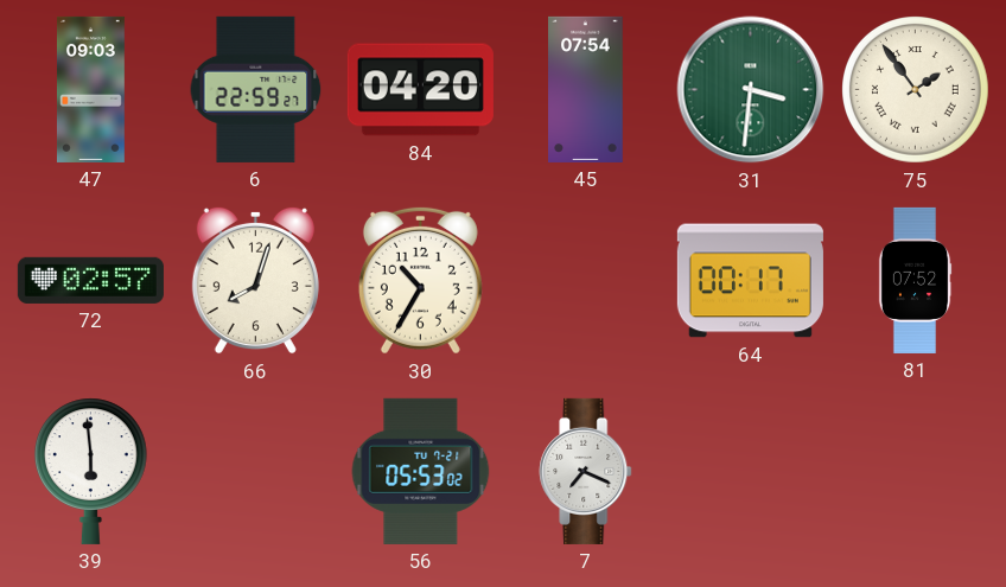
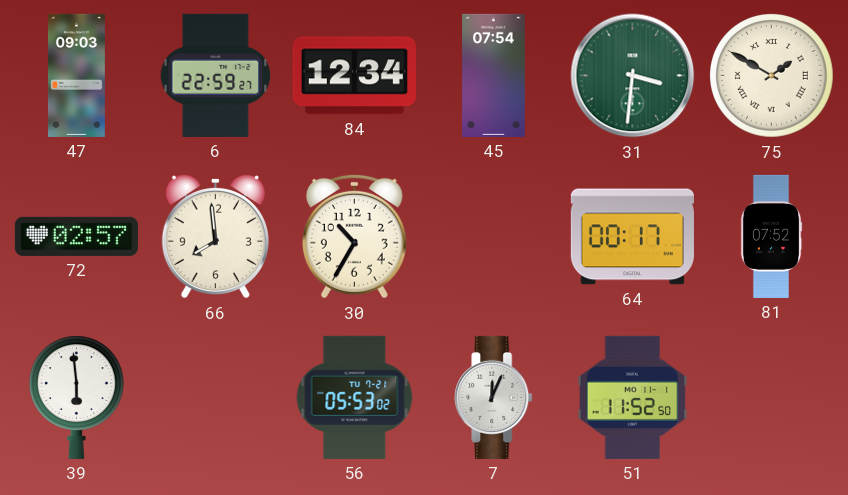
84: 04:20 -> 12:34 (354, 76)
75: 1:54 -> 1:50 (772, 76)
66: 8:03 -> 7:59 (215, 236)
7: 7:19 -> 12:04 (494, 397)
51: none -> 11:52 (633, 397)
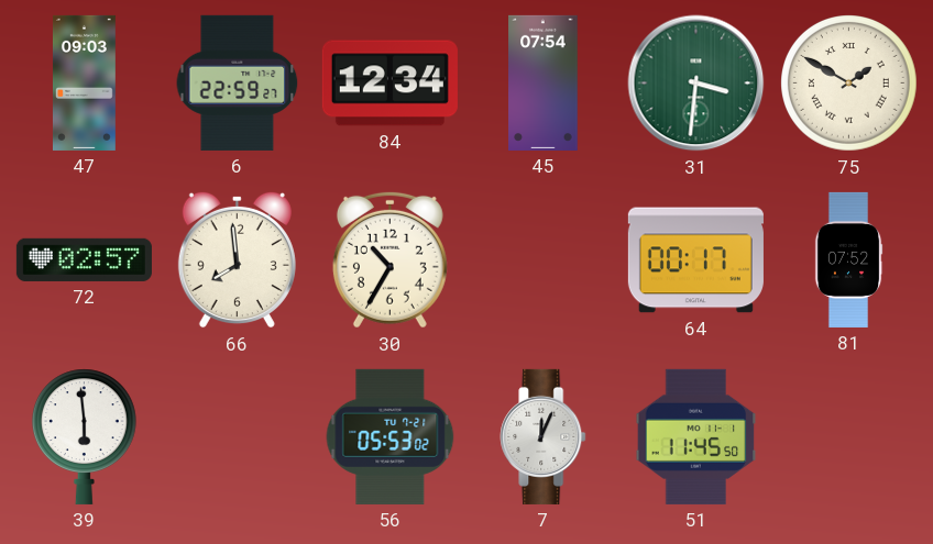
51: 11:52 -> 11:45 (696, 436)
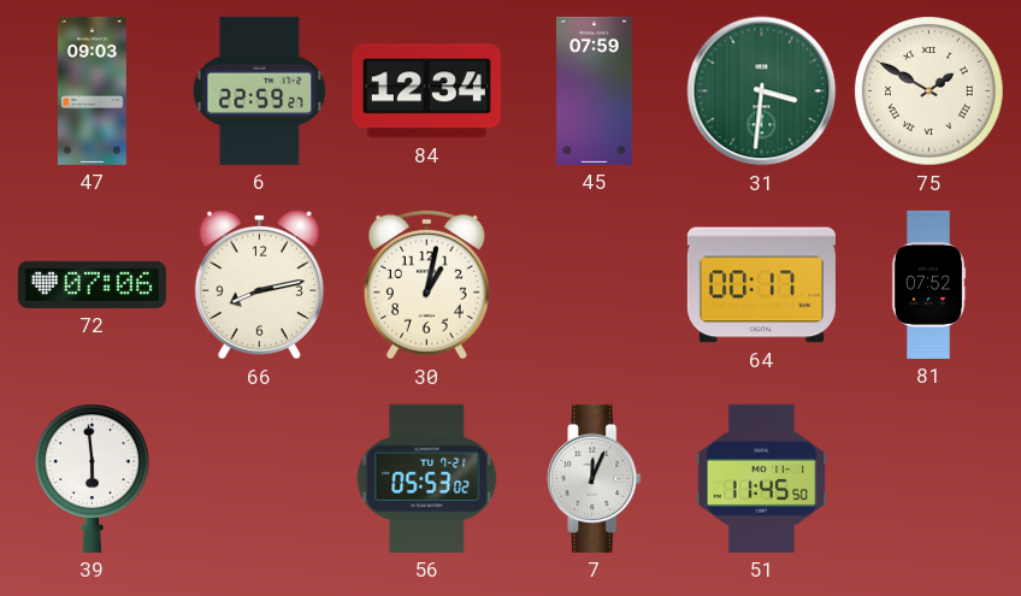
45: 07:54 -> 07:59 (595, 90)
72: 02:57 -> 07:06 (92, 284)
66: 7:59 -> 8:13 (259, 284)
30: 10:35 -> 1:02 (426, 284)
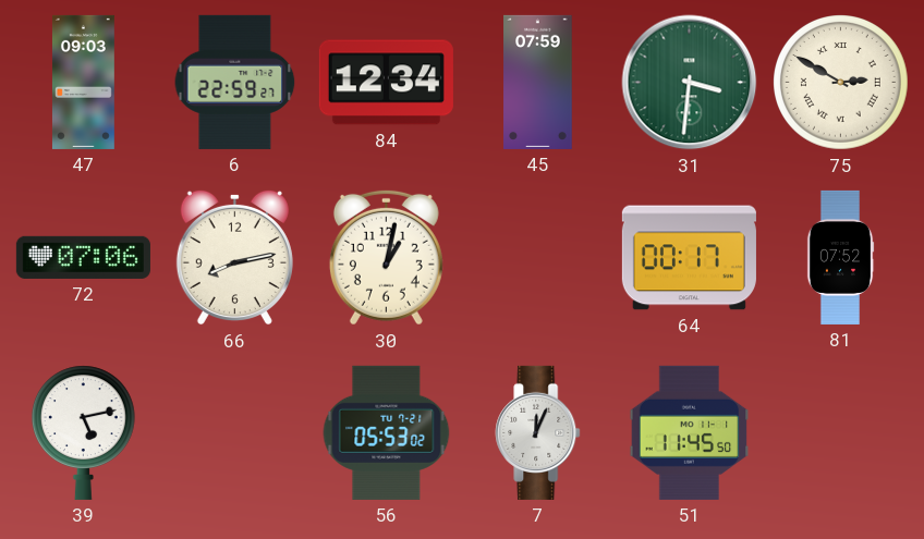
75: 1:50 -> 2:50 (841, 83)
39: 5:59 -> 5:13 (83, 432)
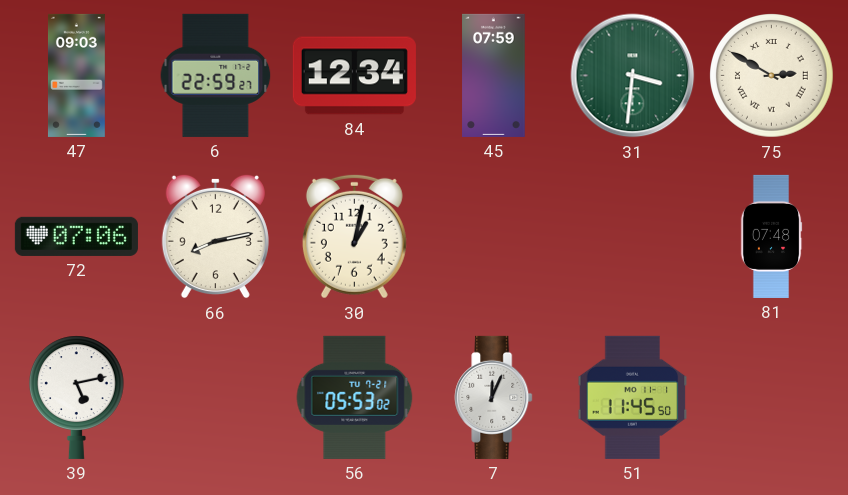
64: 00:17 -> none (689, 258)
81: 07:52 -> 07:48 (771, 236)
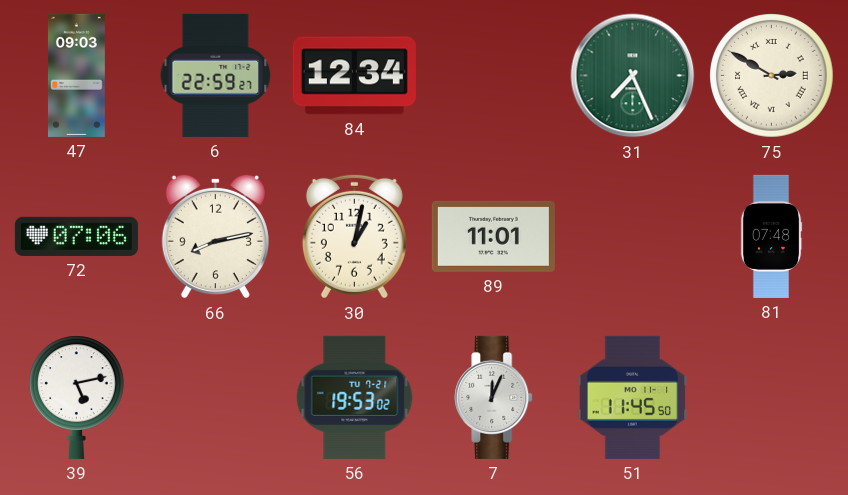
45: 07:59 -> none (494, 75)
31: 3:31 -> 7:26 (633, 76)
89: none -> 11:01 (493, 236)
56: 05:53 -> 19:53 (355, 397)
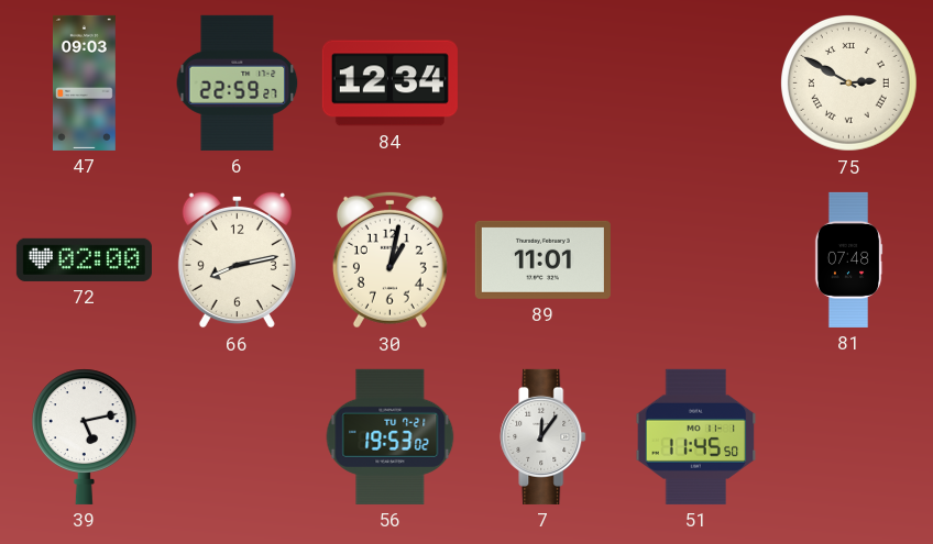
31: 7:26 -> none (633, 76)
72: 07:06 -> 02:00 (84, 259)
7: 12:04 -> 12:06 (544, 436)
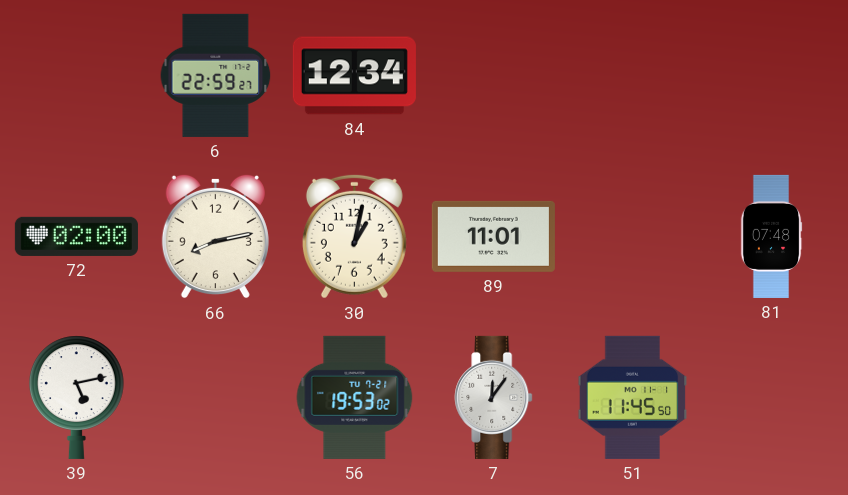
47: 09:03 -> none (84, 82)
75: 2:50 -> none (849, 84)
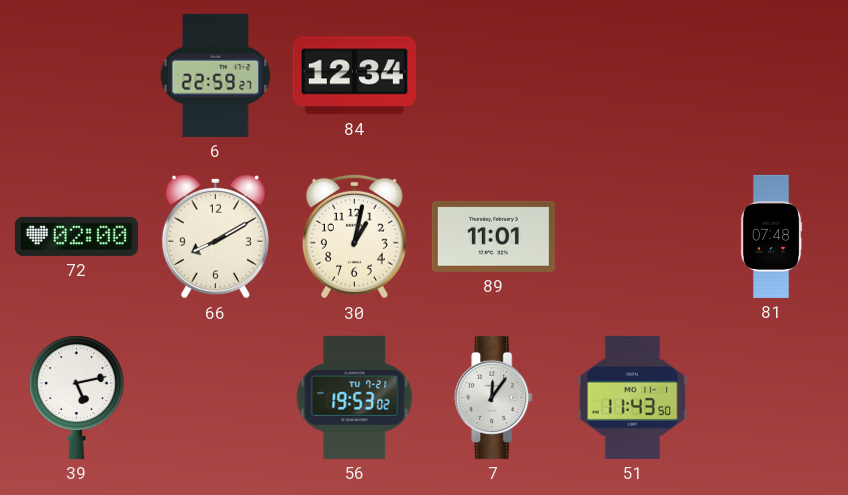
66: 8:13 -> 8:10 (215, 236)
51: 11:45 -> 11:43 (633, 397)
